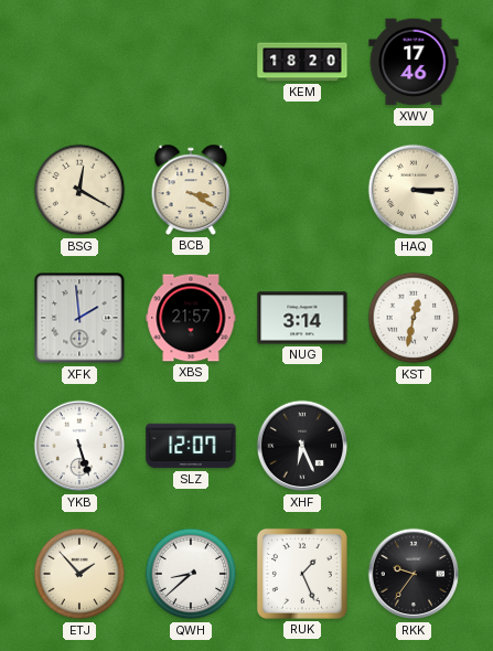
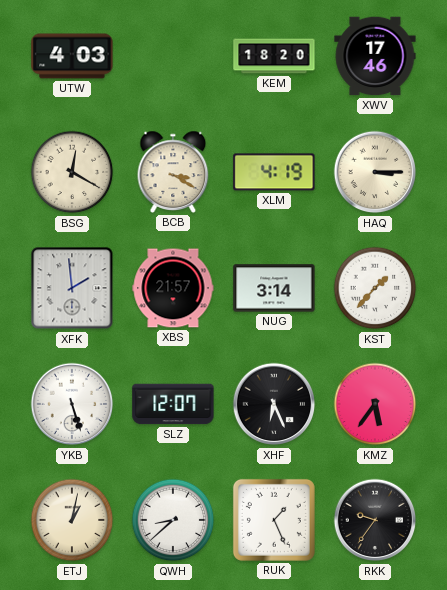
UTW: none -> 4:03 (72, 56)
XLM: none -> 4:19 (274, 172)
KST: 12:32 -> 1:37 (375, 288)
KMZ: none -> 5:36 (375, 404)
ETJ: 1:53 -> 1:02 (72, 520)
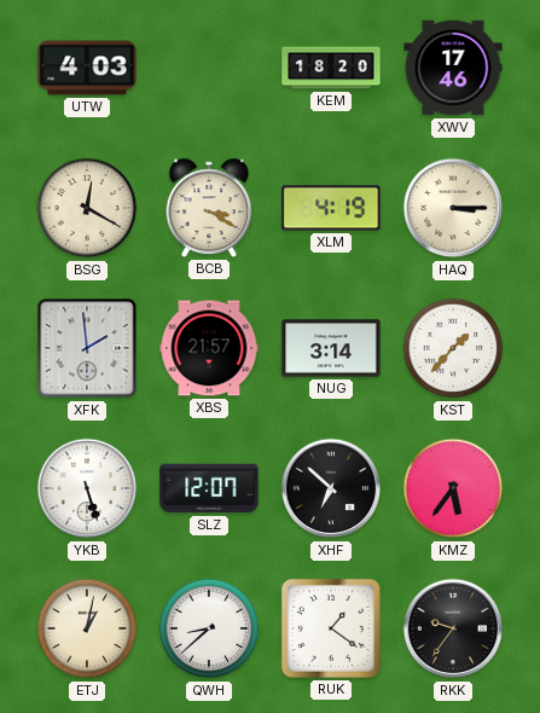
XHF: 6:26 -> 6:52 (331, 488)
RUK: 1:26 -> 1:21 (331, 628)
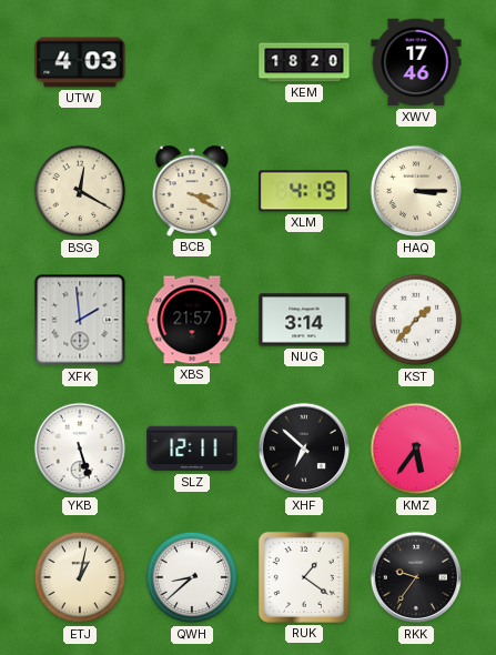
SLZ: 12:07 -> 12:11 (192, 449)
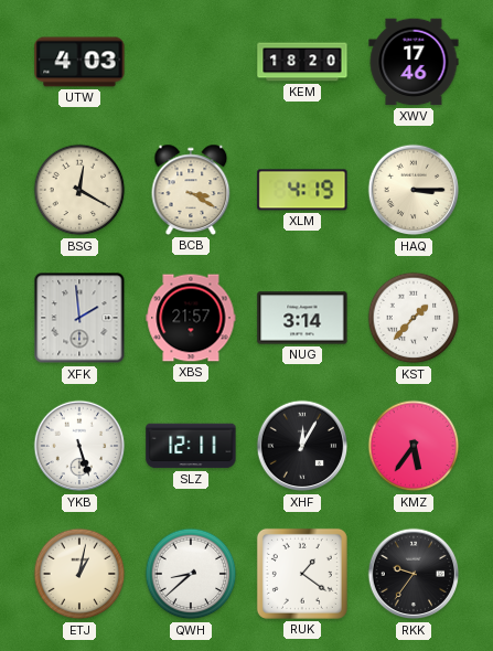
XHF: 6:52 -> 12:05 (302, 446)
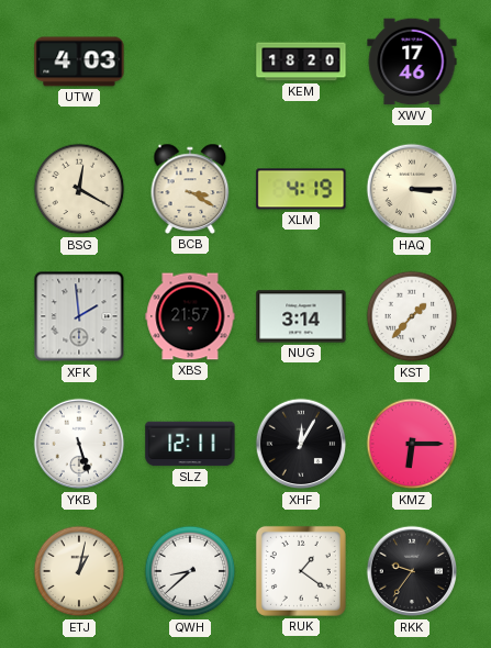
KMZ: 5:36 -> 6:15 (412, 444)
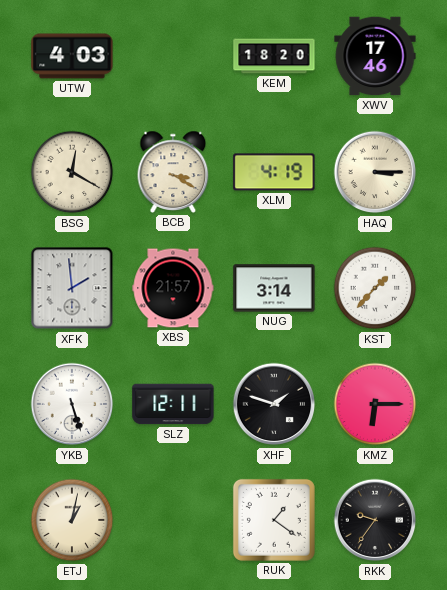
XHF: 12:05 -> 1:48 (274, 404)
QWH: 8:38 -> none (190, 571)
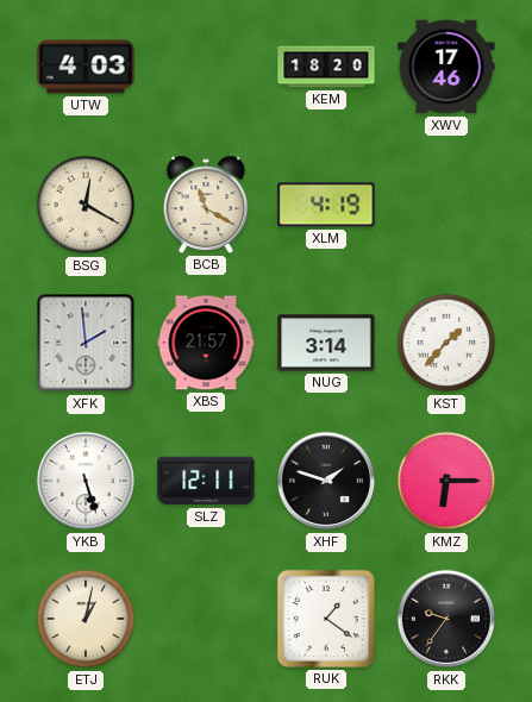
BCB: 3:20 -> 11:20 (206, 205)
HAQ: 3:15 -> none (375, 172)
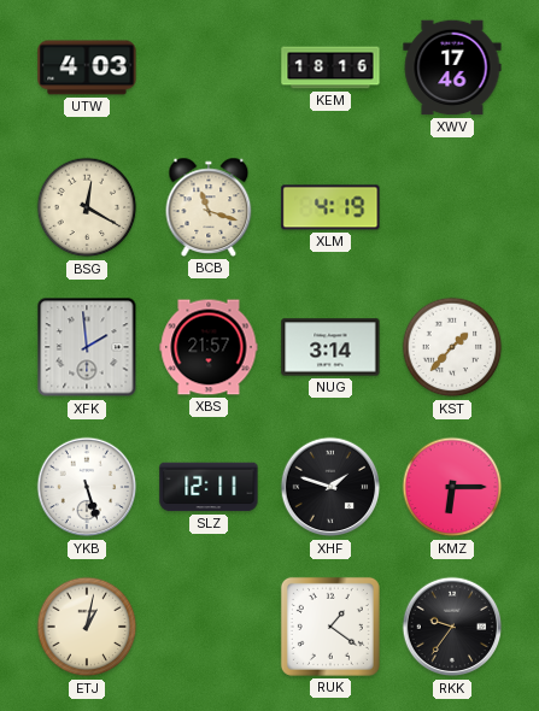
KEM: 18:20 -> 18:16 (330, 67)
BCB: 11:20 -> 11:18 (209, 207)
